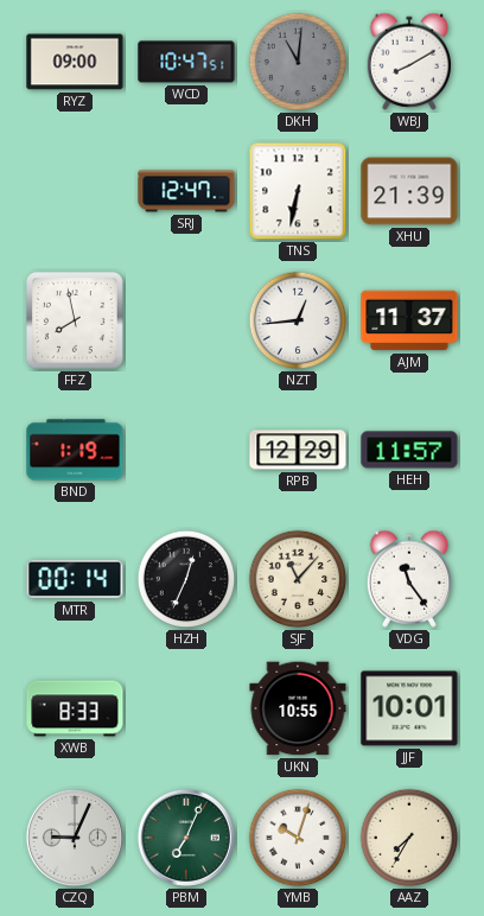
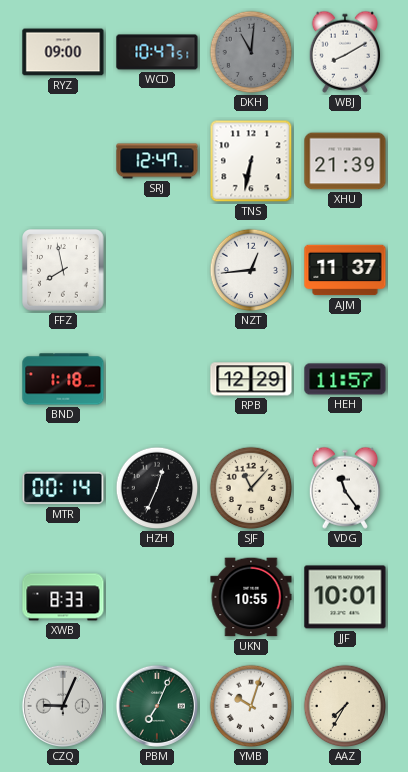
BND: 1:19 -> 1:18 (63, 379)
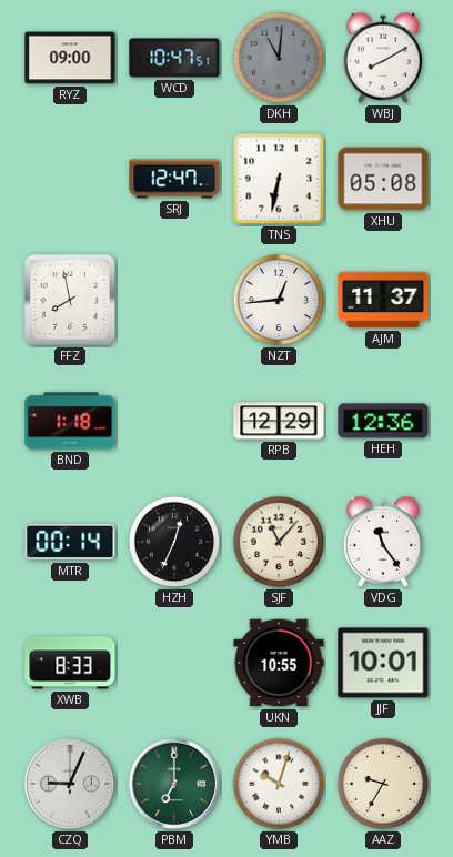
XHU: 21:39 -> 05:08 (383, 179)
HEH: 11:57 -> 12:36 (383, 421)
PBM: 7:04 -> 7:00 (174, 784)
AAZ: 7:35 -> 9:35 (383, 784)
